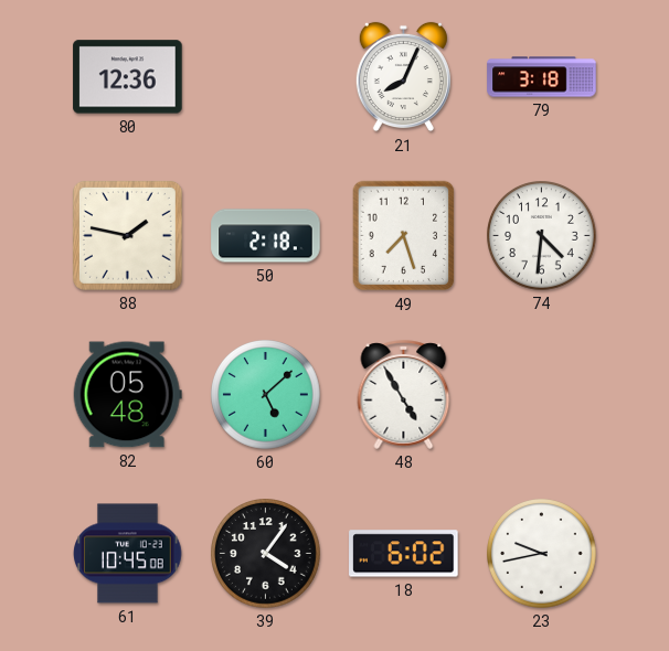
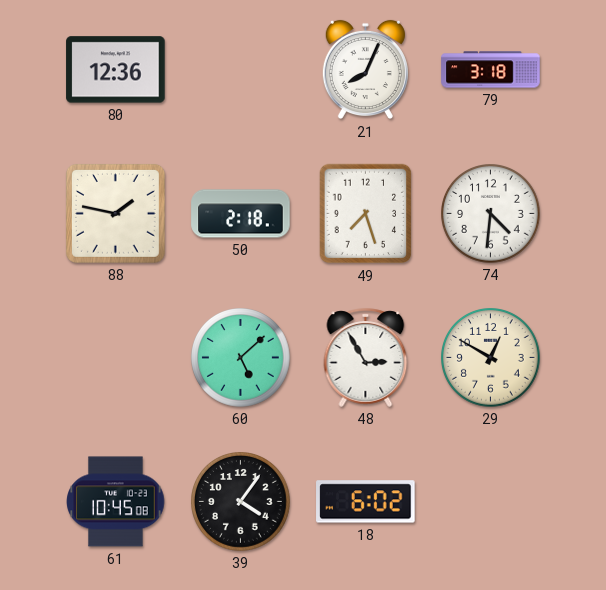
82: 05:48 -> none (127, 395)
48: 4:55 -> 2:55 (366, 357)
29: none -> 12:50 (491, 358)
23: 9:43 -> none (542, 554)
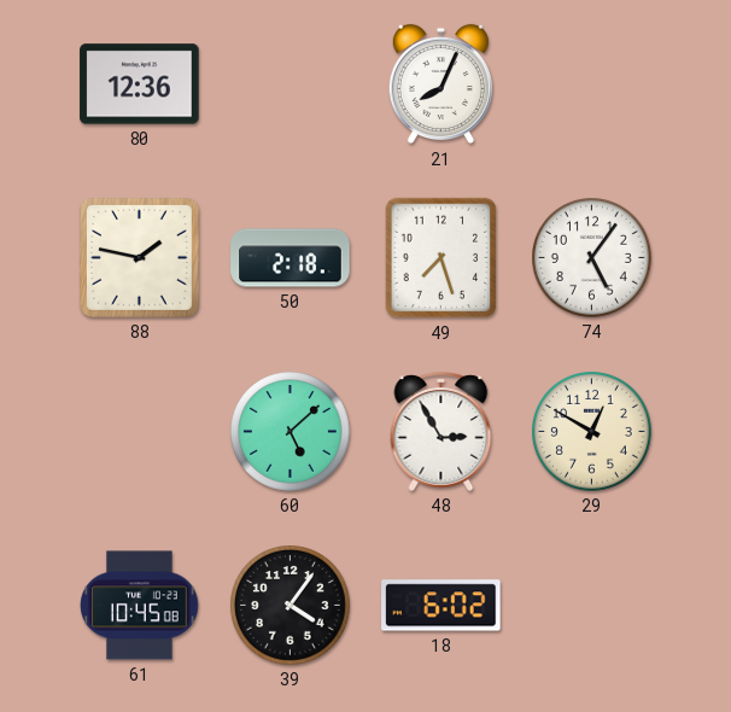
79: 3:18 -> none (491, 70)
74: 4:31 -> 5:06 (592, 258)
